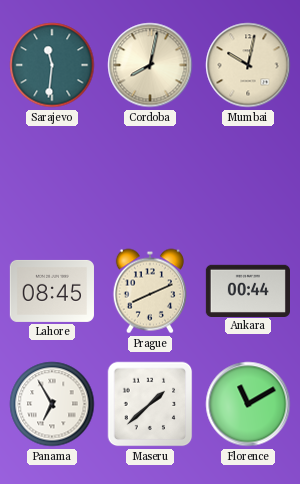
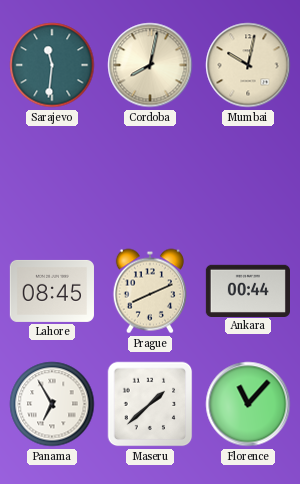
Florence: 11:10 -> 11:07 (248, 404)
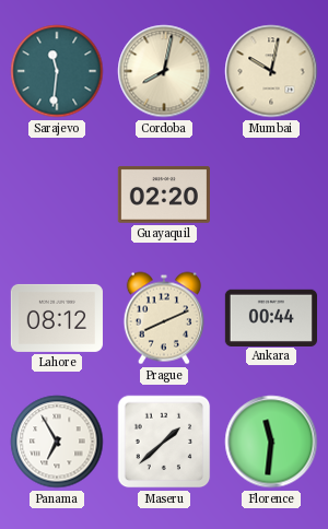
Guayaquil: none -> 02:20 (164, 195)
Lahore: 08:45 -> 08:12 (56, 318)
Florence: 11:07 -> 11:31 (271, 442)
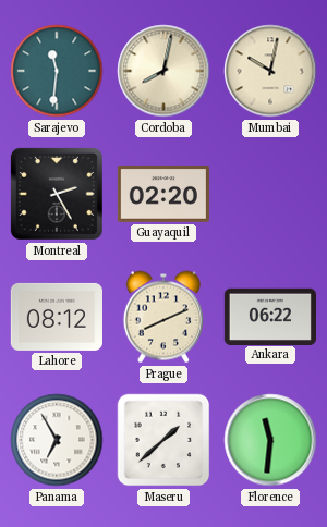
Montreal: none -> 2:25 (57, 194)
Ankara: 00:44 -> 06:22 (269, 316)
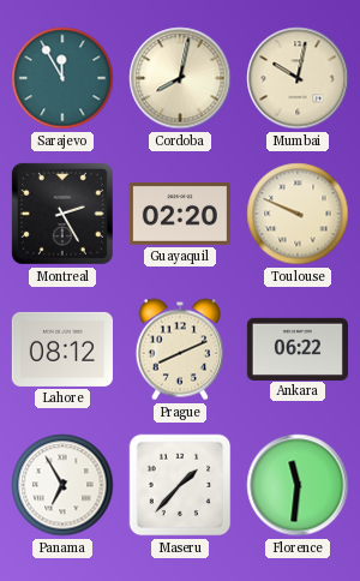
Sarajevo: 11:31 -> 11:55 (62, 78)
Toulouse: none -> 9:49 (298, 214)
Maseru: 1:38 -> 1:37 (180, 485)
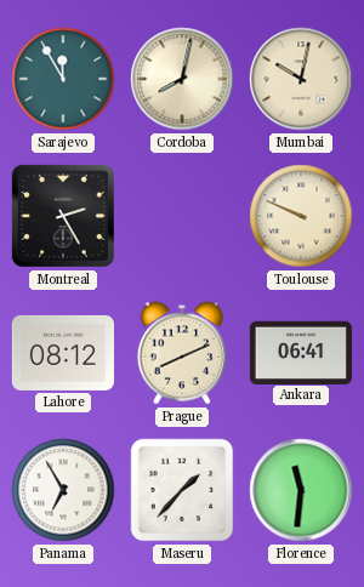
Guayaquil: 02:20 -> none (180, 214)
Ankara: 06:22 -> 06:41 (300, 352)
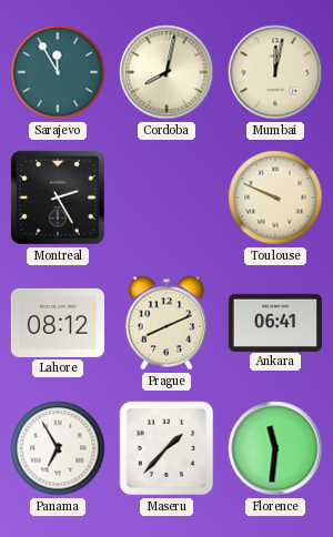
Mumbai: 10:02 -> 12:02 (275, 72)
